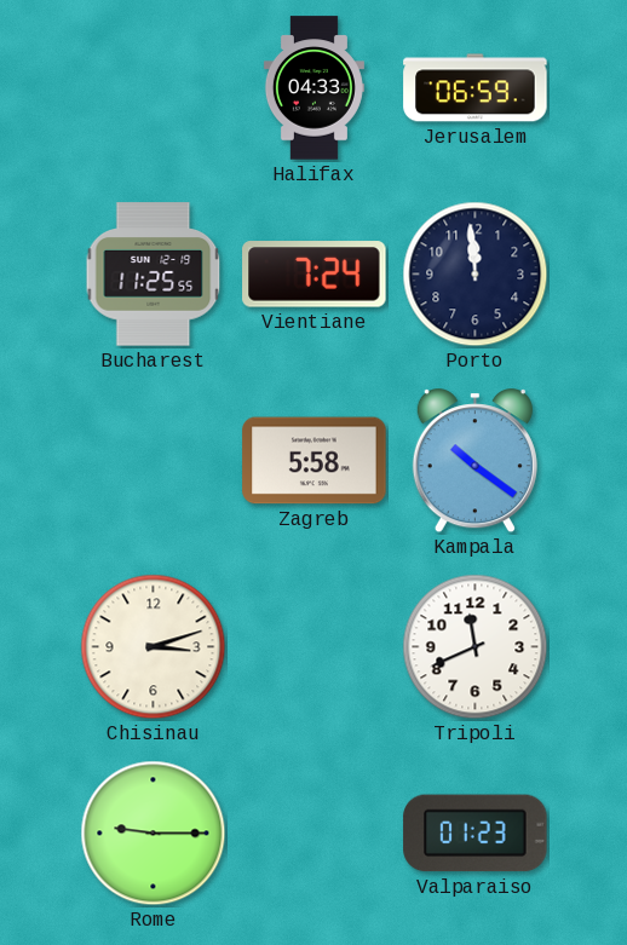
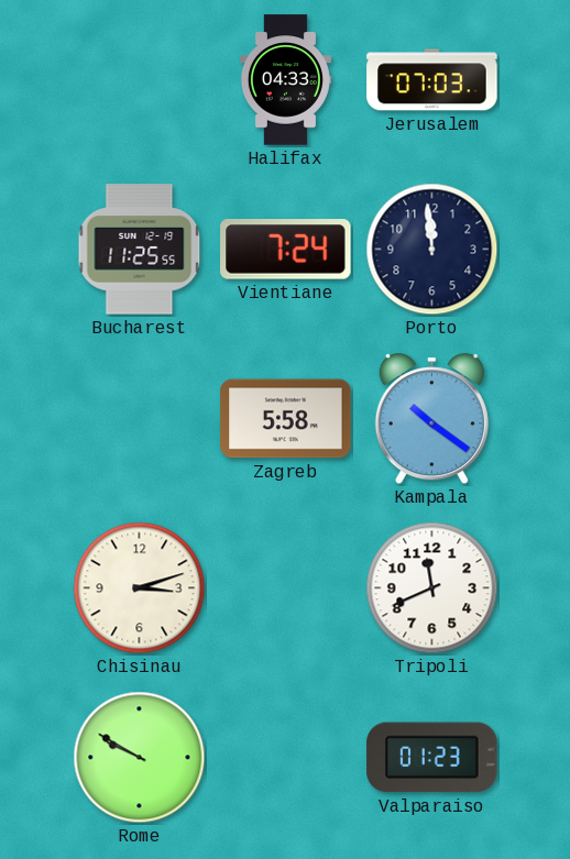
Jerusalem: 06:59 -> 07:03 (432, 80)
Rome: 9:15 -> 9:50 (140, 758)
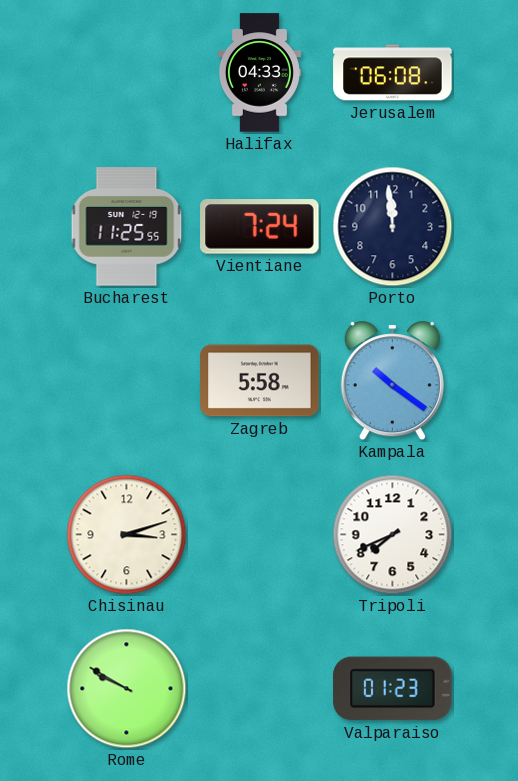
Jerusalem: 07:03 -> 06:08 (393, 73)
Tripoli: 11:41 -> 7:41 (393, 535)
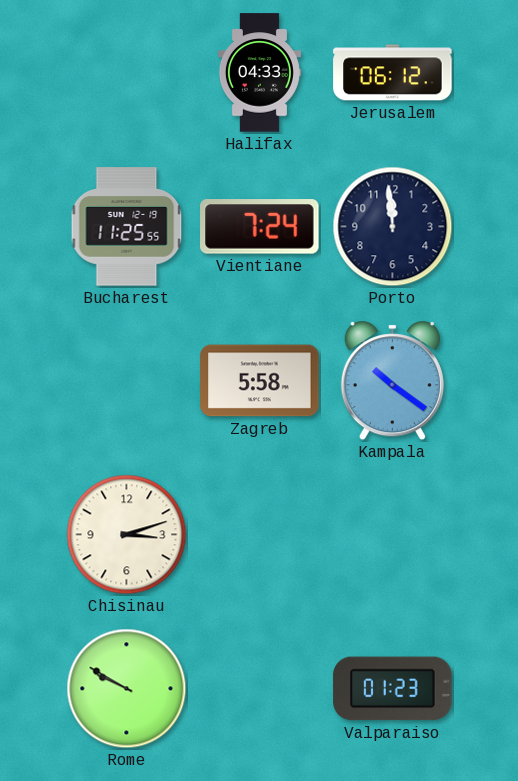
Jerusalem: 06:08 -> 06:12 (393, 73)
Tripoli: 7:41 -> none (393, 535)
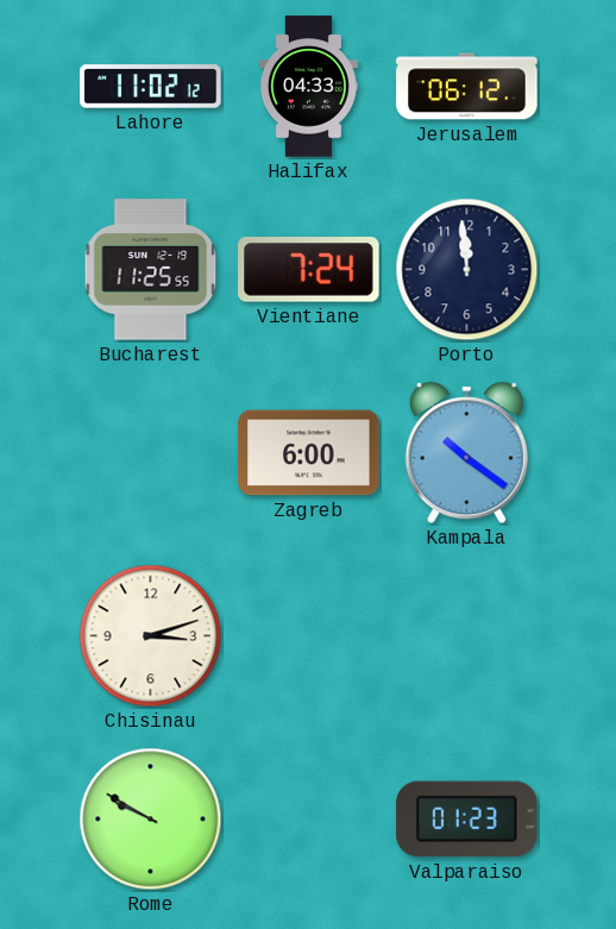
Lahore: none -> 11:02 (151, 87)
Zagreb: 5:58 -> 6:00 (309, 453)
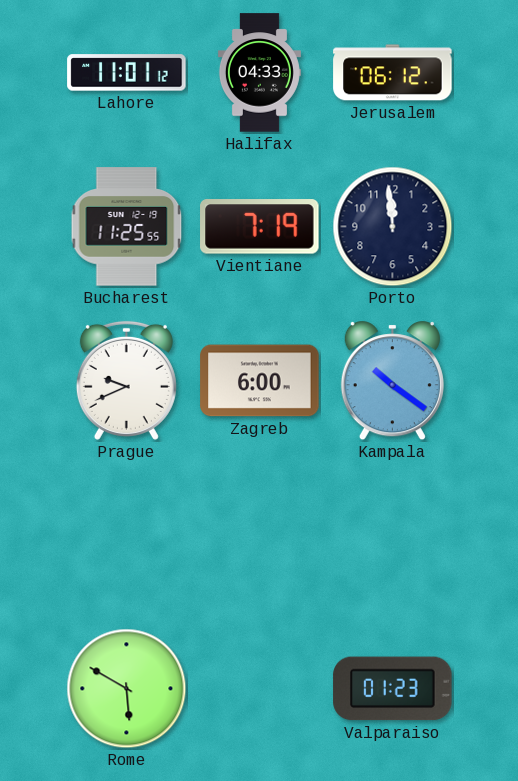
Lahore: 11:02 -> 11:01 (127, 73)
Vientiane: 7:24 -> 7:19 (260, 227)
Prague: none -> 9:41 (126, 380)
Chisinau: 3:12 -> none (151, 636)
Rome: 9:50 -> 5:50 (127, 689)
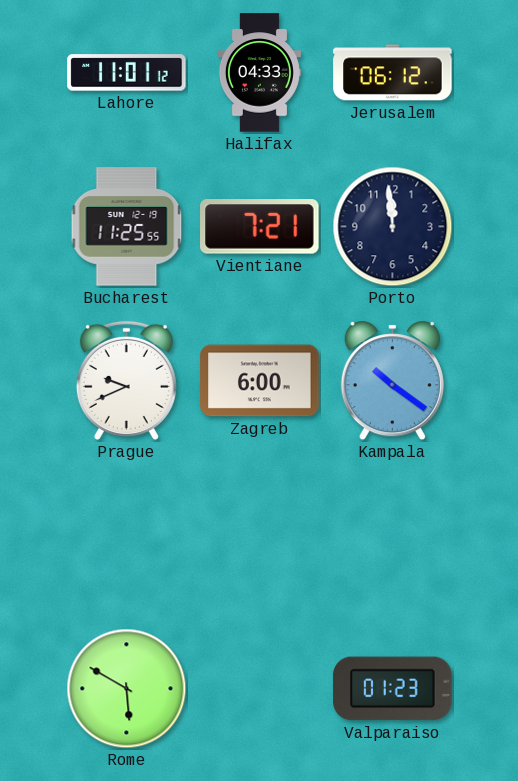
Vientiane: 7:19 -> 7:21 (260, 227)
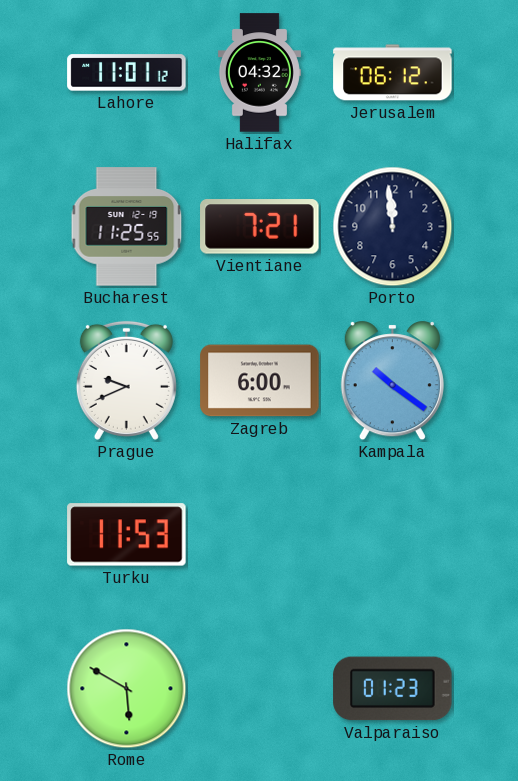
Halifax: 04:33 -> 04:32 (259, 73)
Turku: none -> 11:53 (127, 535)
